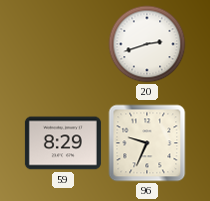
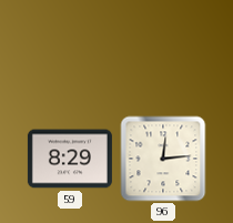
20: 2:42 -> none (147, 44)
96: 9:34 -> 12:14 (163, 159)
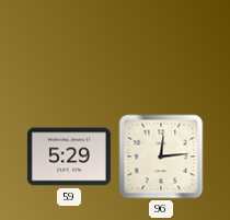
59: 8:29 -> 5:29 (69, 157)
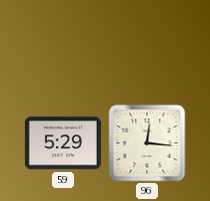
96: 12:14 -> 12:16 (147, 143)
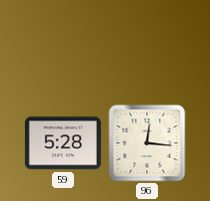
59: 5:29 -> 5:28 (63, 143)
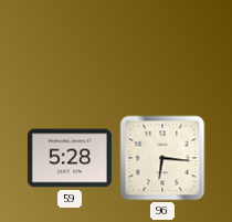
96: 12:16 -> 6:16 (162, 158)
